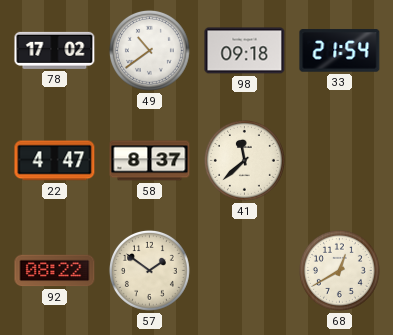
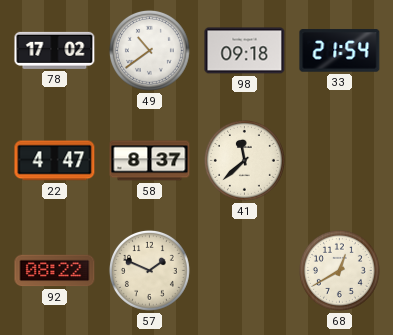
57: 1:51 -> 1:49 (149, 270)
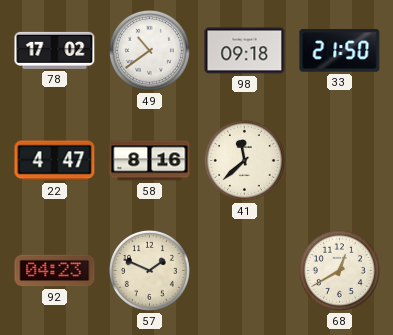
33: 21:54 -> 21:50 (340, 51)
58: 8:37 -> 8:16 (150, 161)
92: 08:22 -> 04:23 (55, 271)
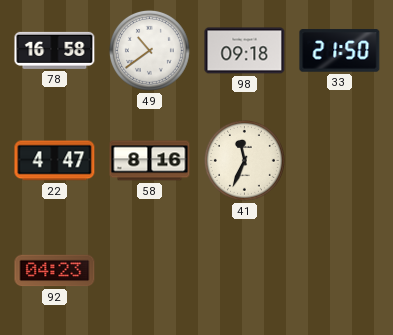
78: 17:02 -> 16:58 (55, 50)
41: 11:38 -> 11:34 (244, 160)
57: 1:49 -> none (149, 270)
68: 12:40 -> none (339, 270)
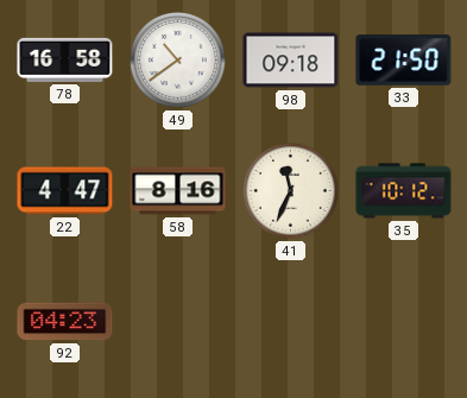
35: none -> 10:12 (404, 191)
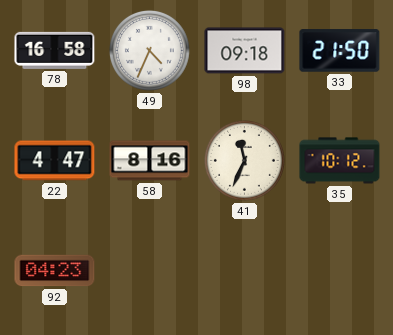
49: 10:39 -> 4:34 (149, 50)
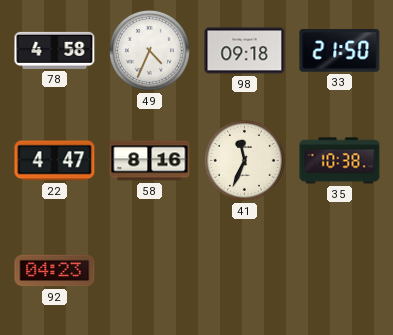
78: 16:58 -> 4:58 (55, 50)
35: 10:12 -> 10:38 (340, 161)
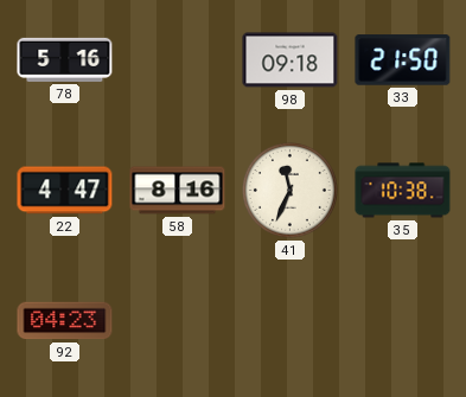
78: 4:58 -> 5:16 (65, 59)
49: 4:34 -> none (149, 50)
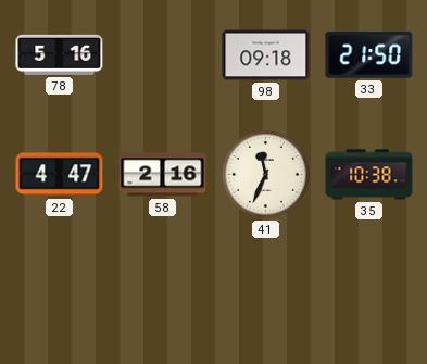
58: 8:16 -> 2:16 (163, 175)
92: 04:23 -> none (65, 321)
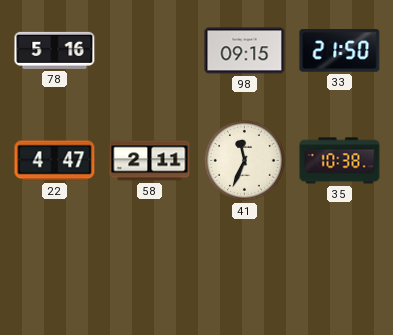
98: 09:18 -> 09:15 (245, 51)
58: 2:16 -> 2:11 (150, 161)
